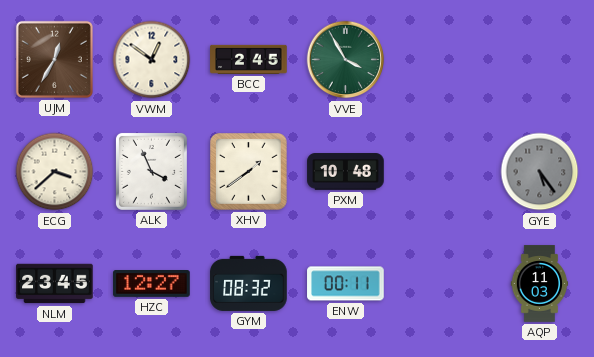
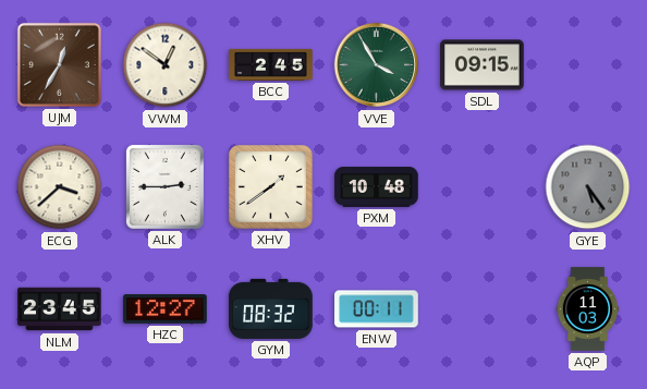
SDL: none -> 09:15 (483, 65)
ALK: 3:56 -> 2:45 (164, 186)
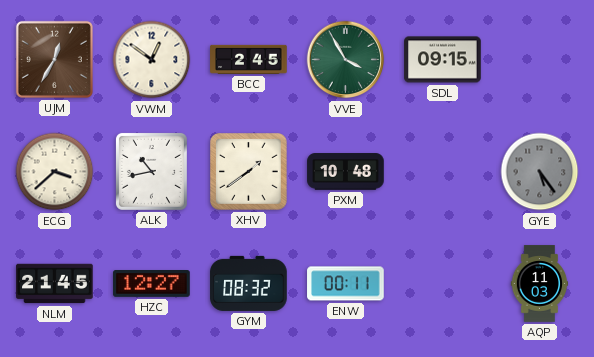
ALK: 2:45 -> 10:43 (151, 171)
NLM: 23:45 -> 21:45 (55, 284)
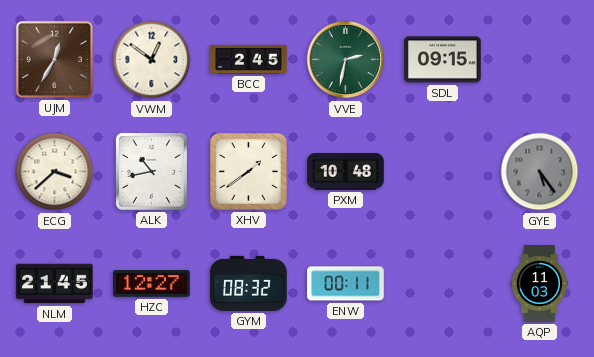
VVE: 3:55 -> 2:32 (346, 60)
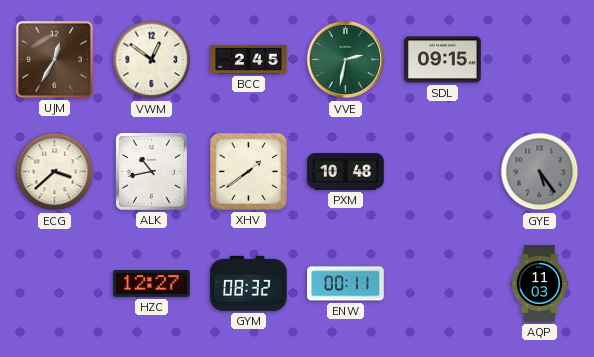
NLM: 21:45 -> none (55, 284)
